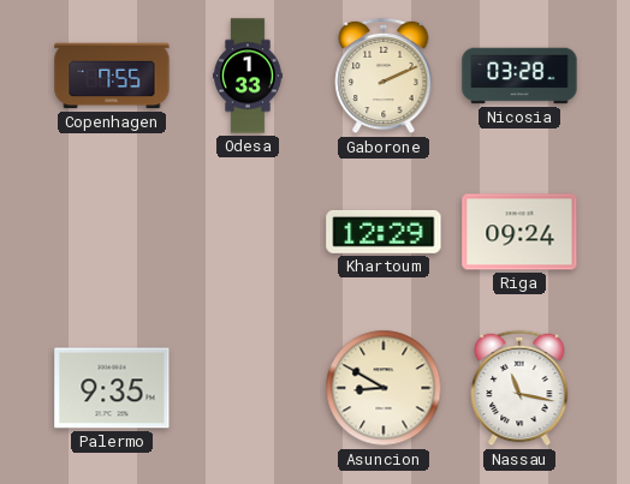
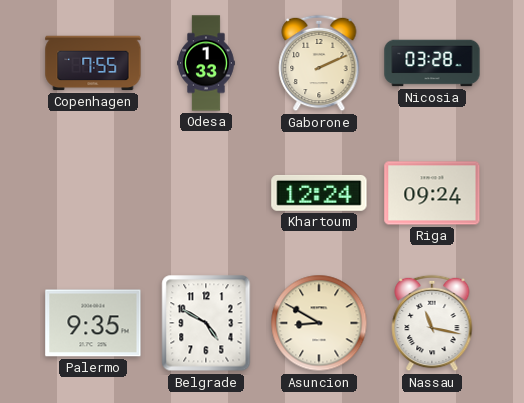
Khartoum: 12:29 -> 12:24 (319, 193)
Belgrade: none -> 4:50 (206, 323)
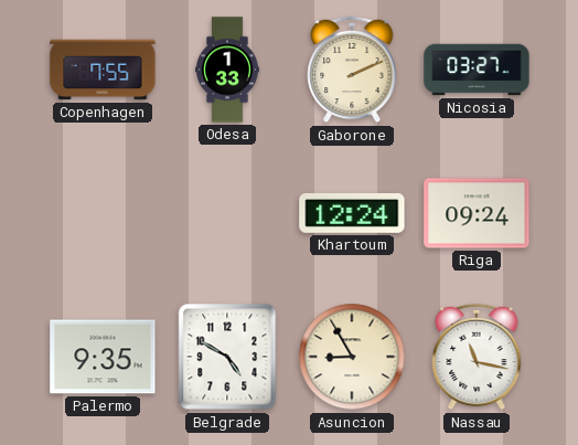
Nicosia: 03:28 -> 03:27 (477, 70)
Asuncion: 8:50 -> 8:55 (352, 357)
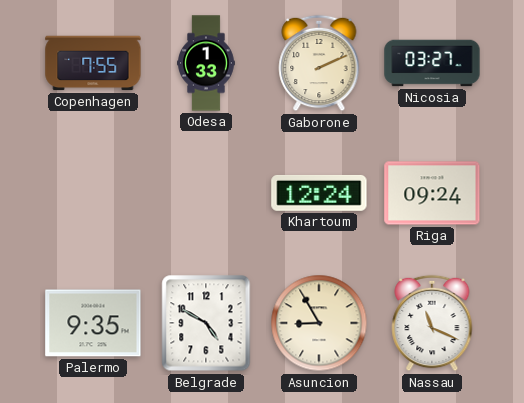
Nassau: 11:17 -> 11:19 (432, 323)
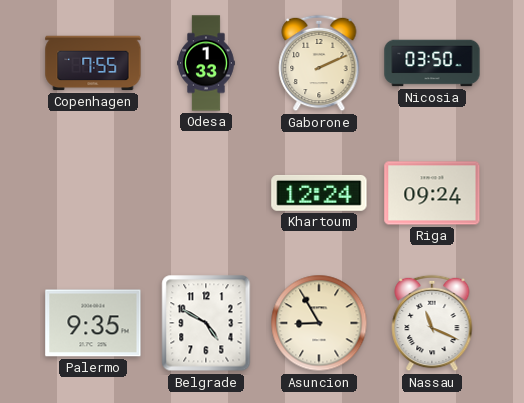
Nicosia: 03:27 -> 03:50 (432, 63)
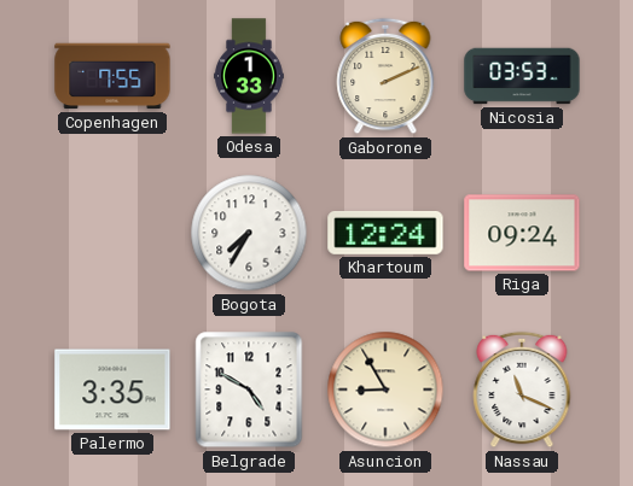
Nicosia: 03:50 -> 03:53 (522, 76)
Bogota: none -> 7:35 (249, 233)
Palermo: 9:35 -> 3:35 (112, 390)
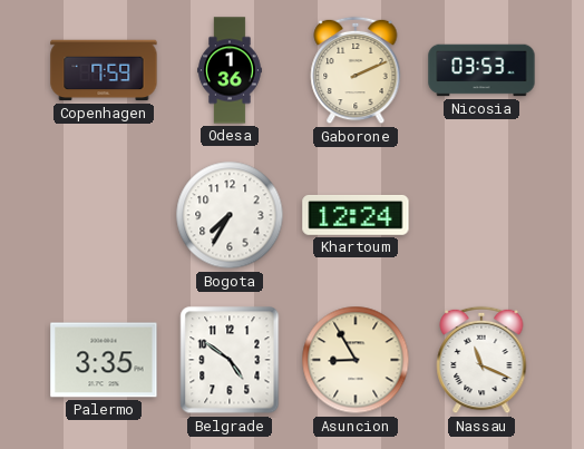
Copenhagen: 7:55 -> 7:59 (104, 70)
Odesa: 1:33 -> 1:36 (231, 70)
Riga: 09:24 -> none (522, 233)
Belgrade: 4:50 -> 4:51 (230, 360)
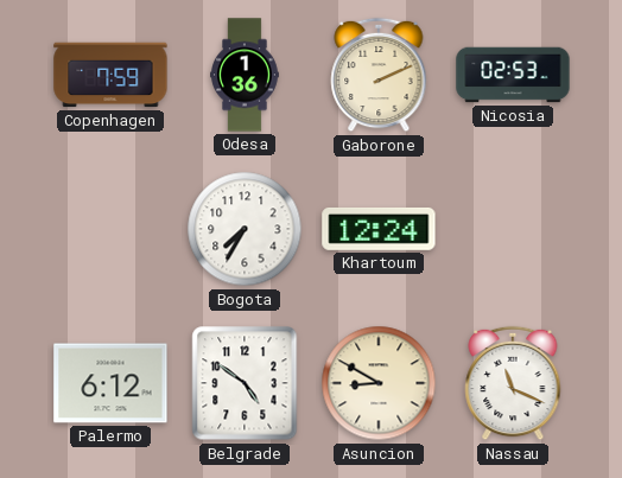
Nicosia: 03:53 -> 02:53 (513, 75)
Palermo: 3:35 -> 6:12 (110, 383)
Asuncion: 8:55 -> 8:50 (379, 383)
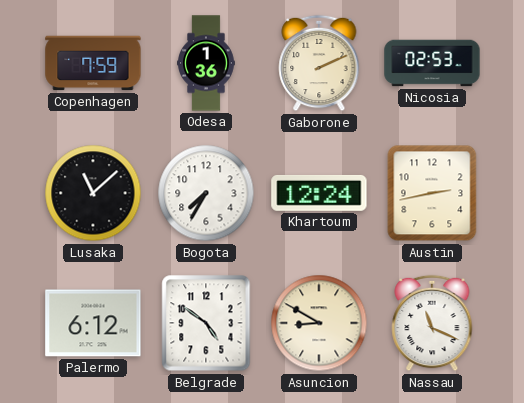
Lusaka: none -> 11:08 (93, 193)
Austin: none -> 2:43 (432, 193)
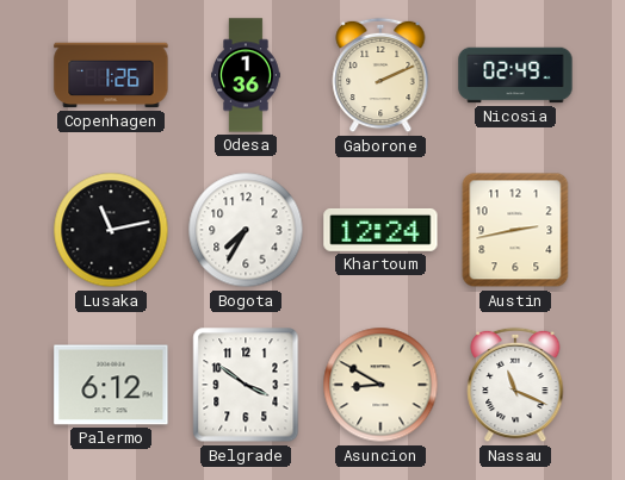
Copenhagen: 7:59 -> 1:26 (111, 75)
Nicosia: 02:53 -> 02:49 (515, 75)
Lusaka: 11:08 -> 11:13 (111, 230)
Belgrade: 4:51 -> 3:51 (246, 385)
